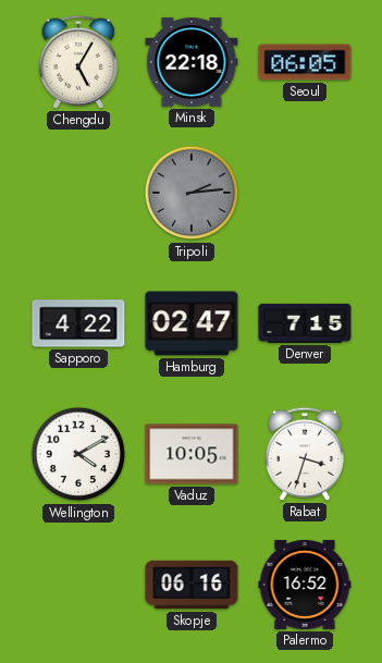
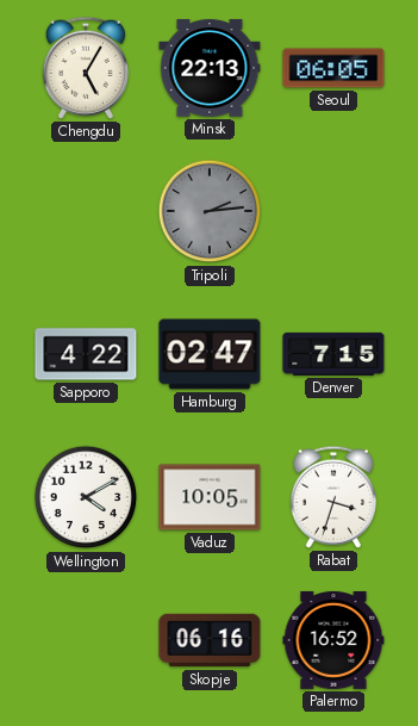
Minsk: 22:18 -> 22:13 (210, 68)
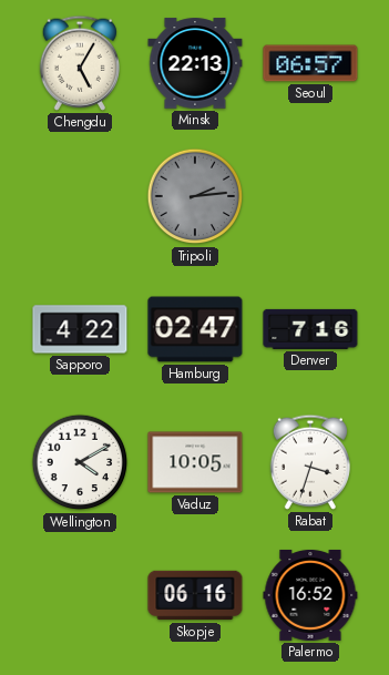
Seoul: 06:05 -> 06:57 (310, 63)
Denver: 7:15 -> 7:16 (310, 329)
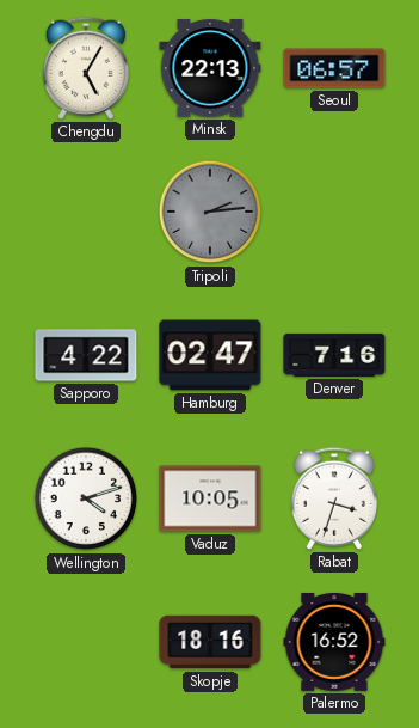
Wellington: 4:10 -> 4:12 (86, 498)
Skopje: 06:16 -> 18:16 (210, 642)
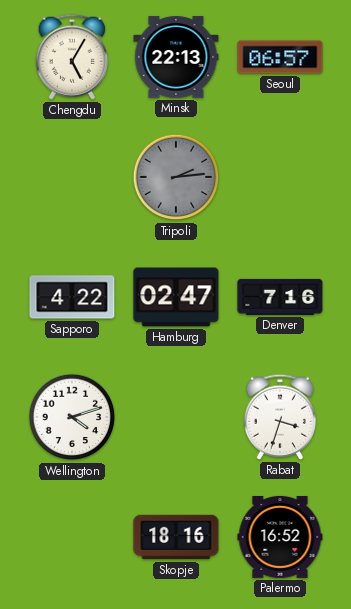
Vaduz: 10:05 -> none (210, 498)
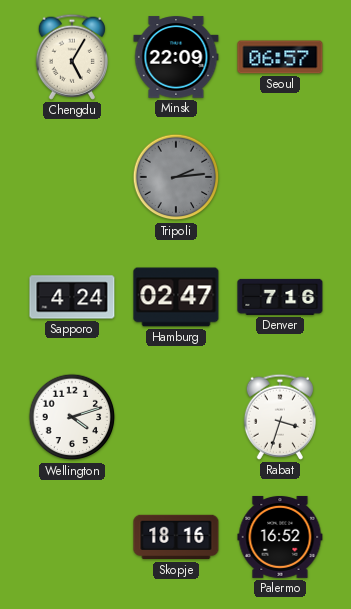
Minsk: 22:13 -> 22:09 (176, 57)
Sapporo: 4:22 -> 4:24 (72, 297)
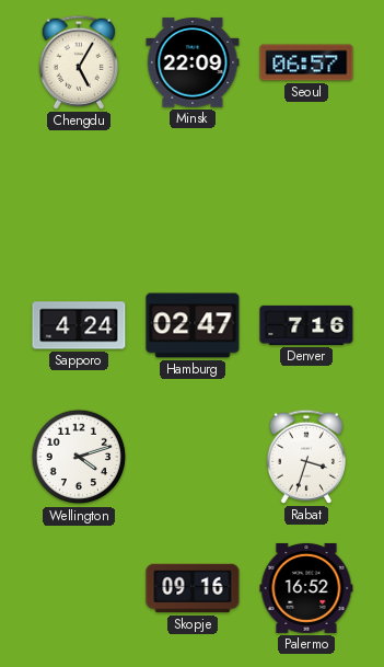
Tripoli: 2:14 -> none (176, 177)
Skopje: 18:16 -> 09:16 (193, 588)
